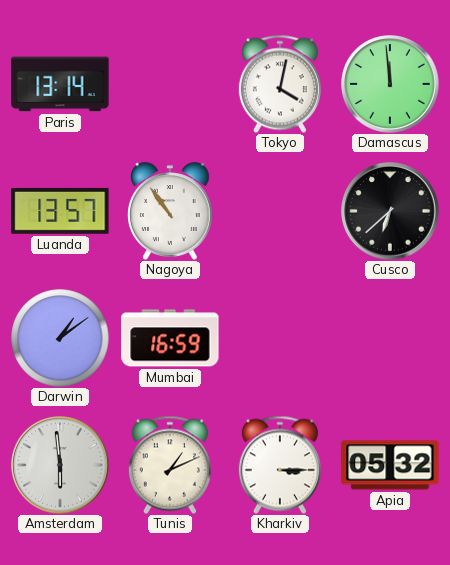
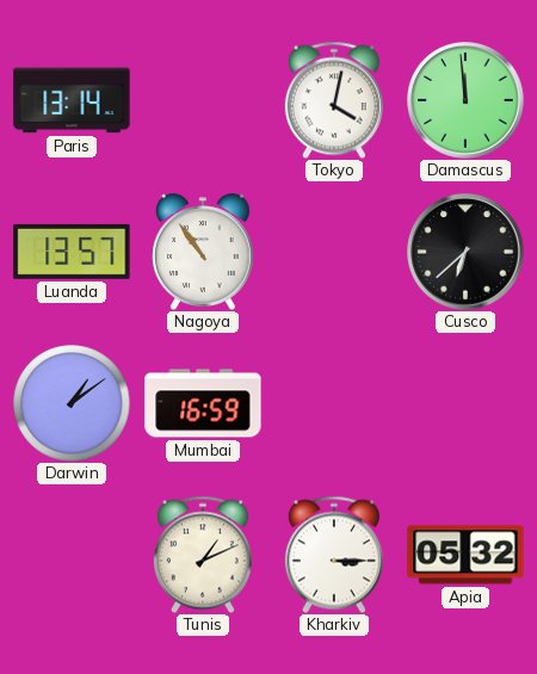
Amsterdam: 5:59 -> none (60, 465)
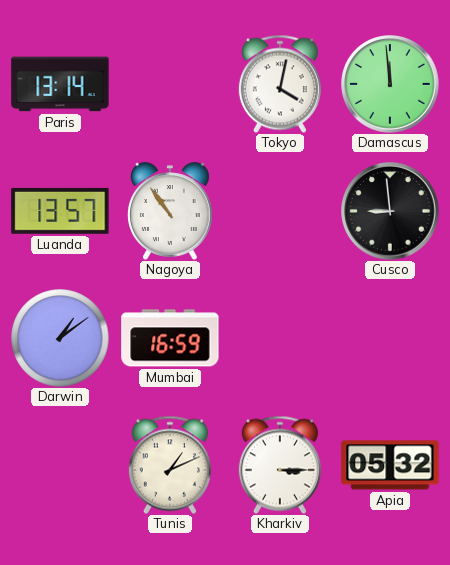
Cusco: 6:38 -> 8:59 (390, 211)
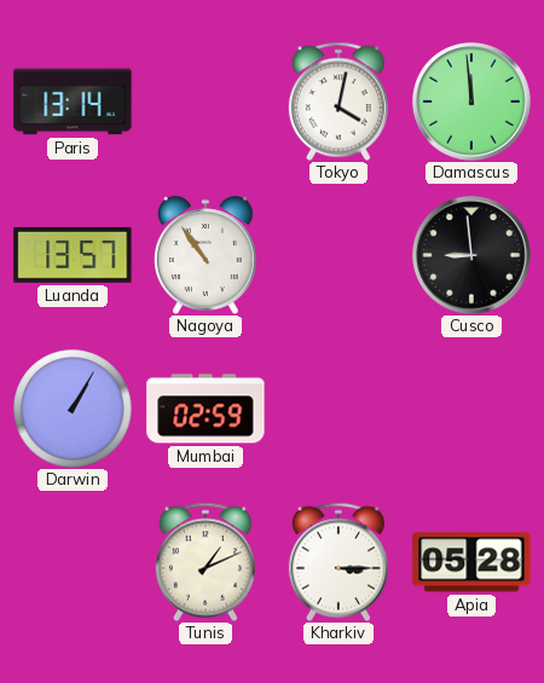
Darwin: 1:09 -> 1:05 (73, 409)
Mumbai: 16:59 -> 02:59 (206, 409)
Apia: 05:32 -> 05:28 (471, 562)
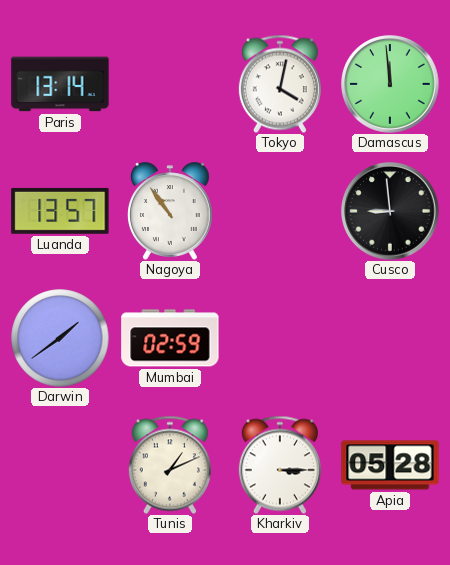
Darwin: 1:05 -> 1:39 (60, 338)
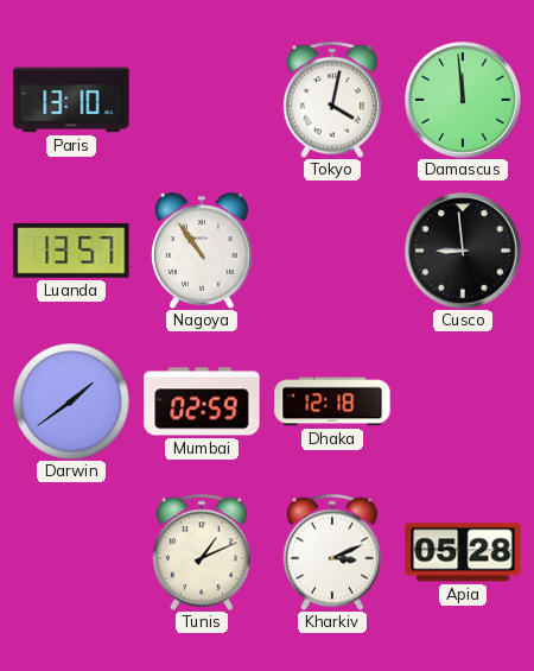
Paris: 13:14 -> 13:10 (71, 100)
Dhaka: none -> 12:18 (332, 401)
Kharkiv: 3:15 -> 3:11 (332, 552)
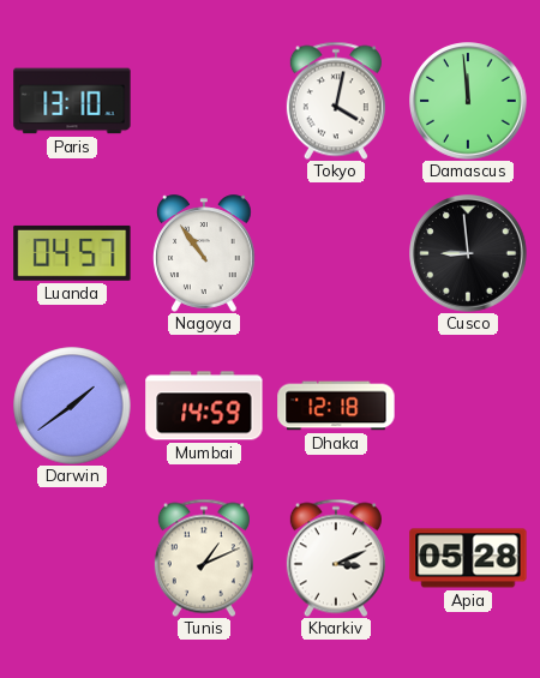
Luanda: 13:57 -> 04:57 (72, 253)
Mumbai: 02:59 -> 14:59 (204, 406)
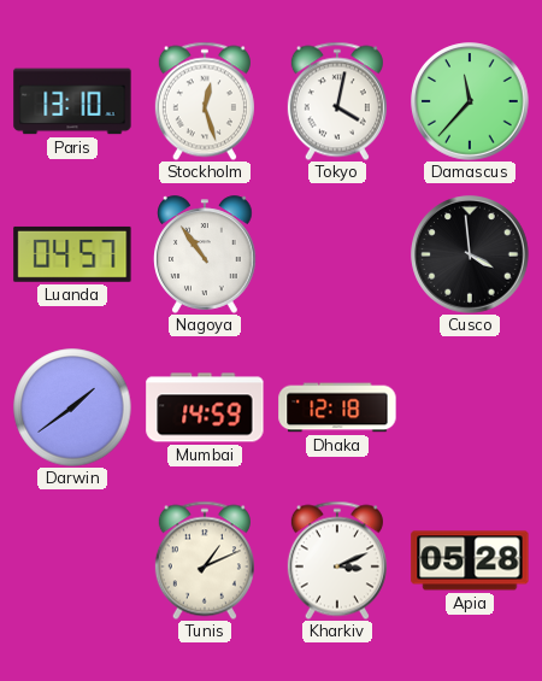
Stockholm: none -> 12:27 (205, 101)
Damascus: 11:59 -> 11:37 (470, 101)
Cusco: 8:59 -> 3:59 (470, 254)
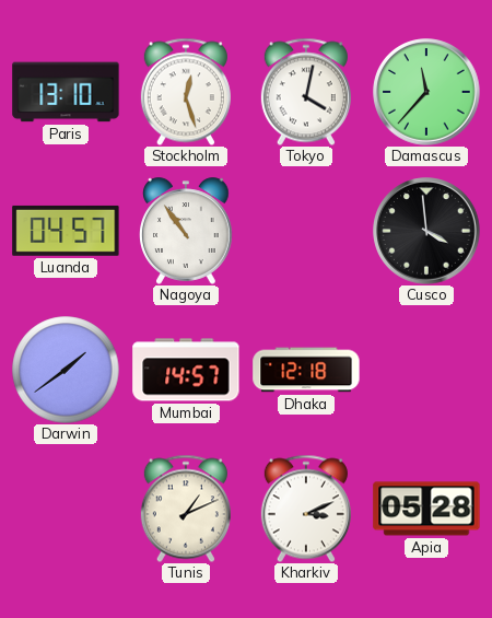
Mumbai: 14:59 -> 14:57 (186, 370)
